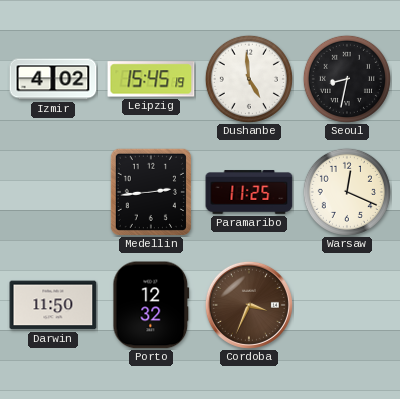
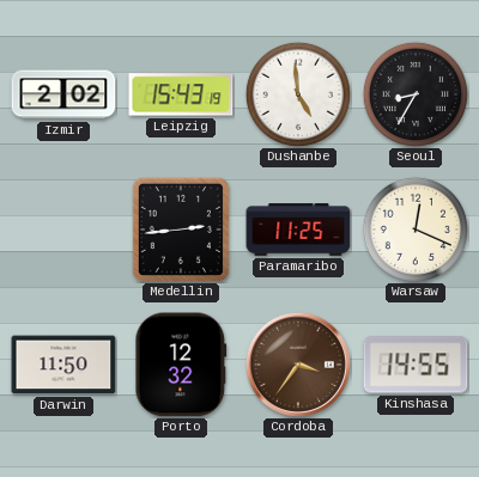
Izmir: 4:02 -> 2:02 (63, 94)
Leipzig: 15:45 -> 15:43 (181, 94)
Seoul: 8:32 -> 8:35 (416, 94)
Cordoba: 3:34 -> 3:36 (298, 365)
Kinshasa: none -> 14:55 (416, 365)
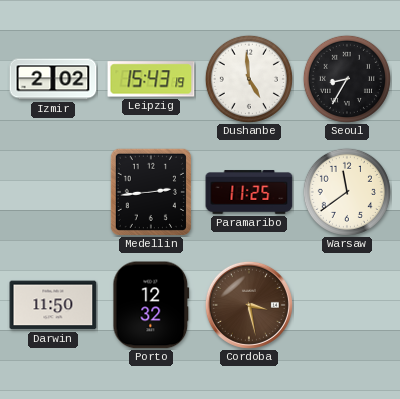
Warsaw: 12:19 -> 11:39 (347, 192)
Cordoba: 3:36 -> 3:28 (249, 305)
Kinshasa: 14:55 -> none (416, 365)
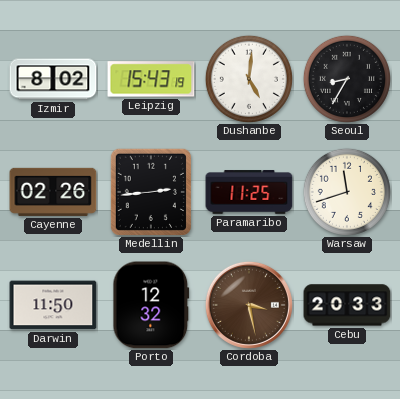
Izmir: 2:02 -> 8:02 (53, 79)
Dushanbe: 4:59 -> 5:01 (249, 79)
Cayenne: none -> 02:26 (53, 192)
Warsaw: 11:39 -> 11:42 (347, 192)
Cebu: none -> 20:33 (347, 305)
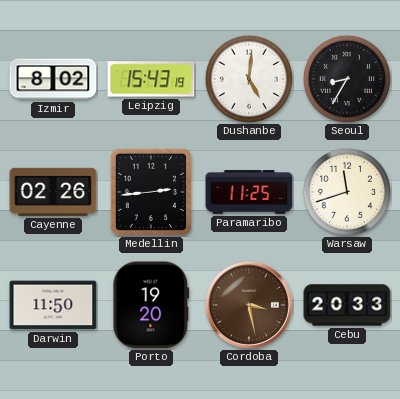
Porto: 12:32 -> 19:20 (151, 305)
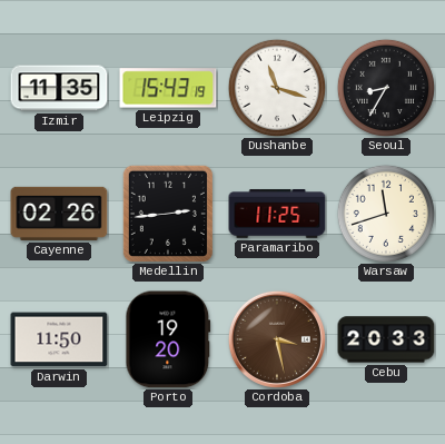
Izmir: 8:02 -> 11:35 (59, 88)
Dushanbe: 5:01 -> 11:18 (277, 88)
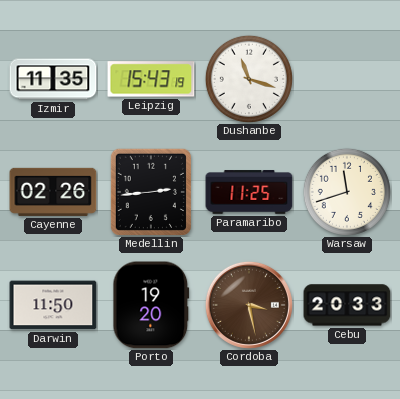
Seoul: 8:35 -> none (386, 88)
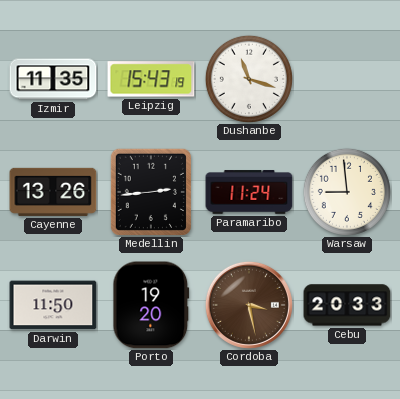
Cayenne: 02:26 -> 13:26 (53, 192)
Paramaribo: 11:25 -> 11:24 (249, 192)
Warsaw: 11:42 -> 8:59 (347, 192)
